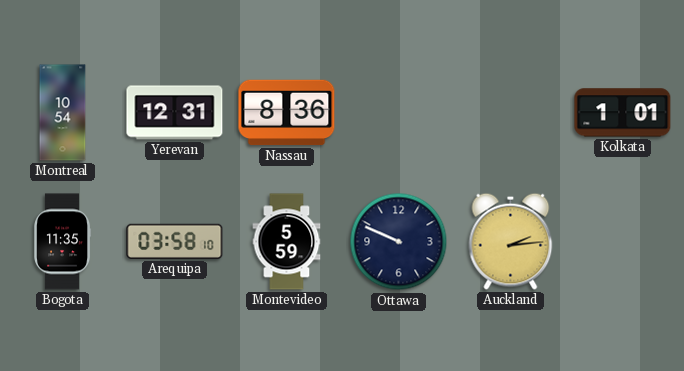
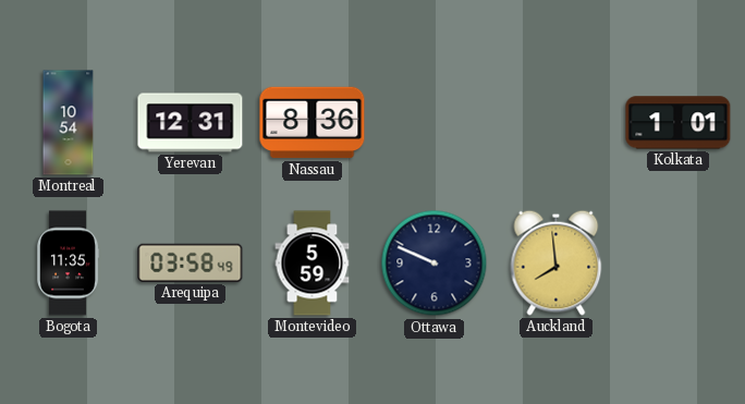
Arequipa: 03:58:10 -> 03:58:49 (191, 262)
Auckland: 2:14 -> 7:59 (557, 262)
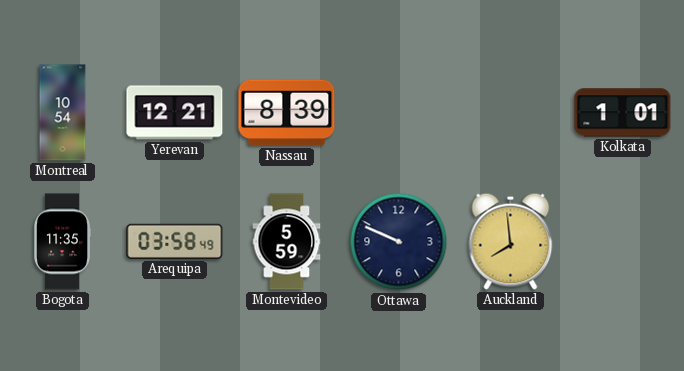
Yerevan: 12:31 -> 12:21 (175, 113)
Nassau: 8:36 -> 8:39 (287, 113)
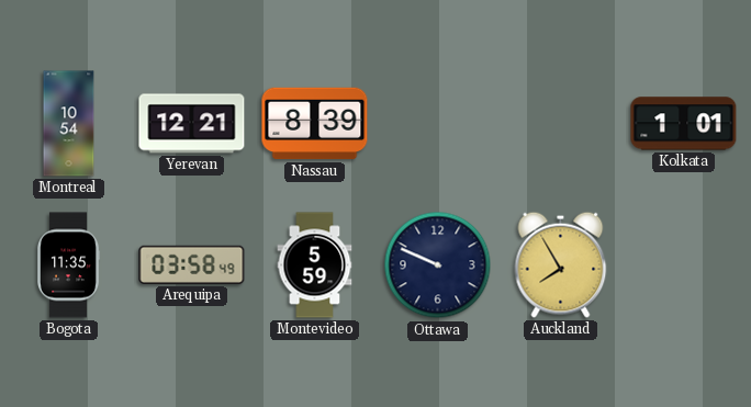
Auckland: 7:59 -> 7:55 (561, 264)
